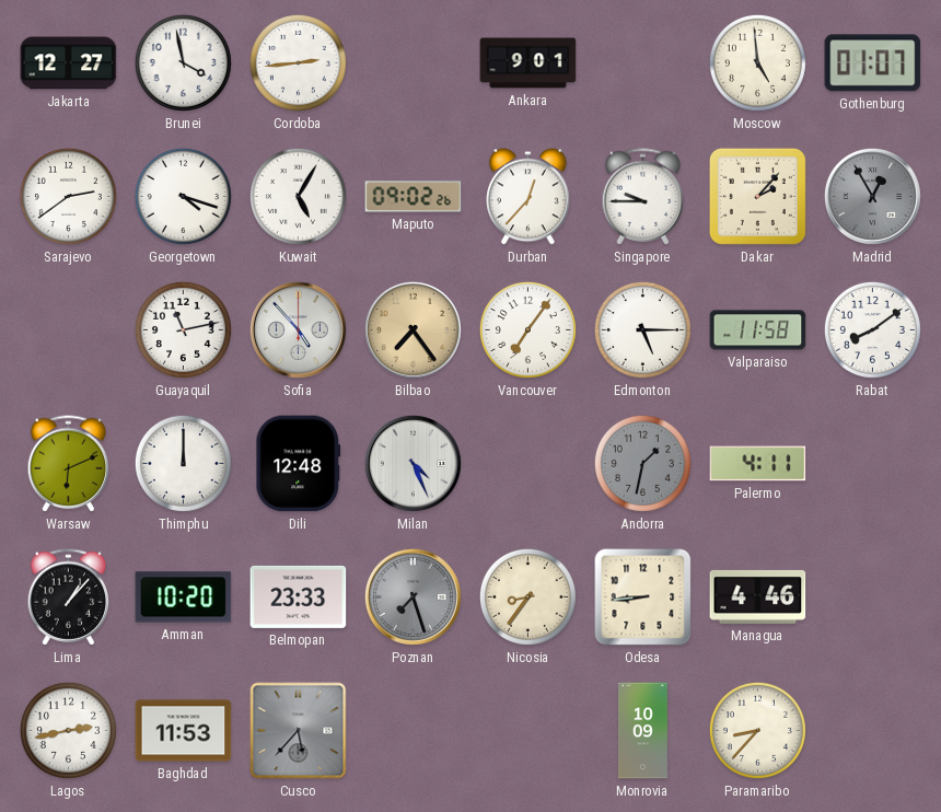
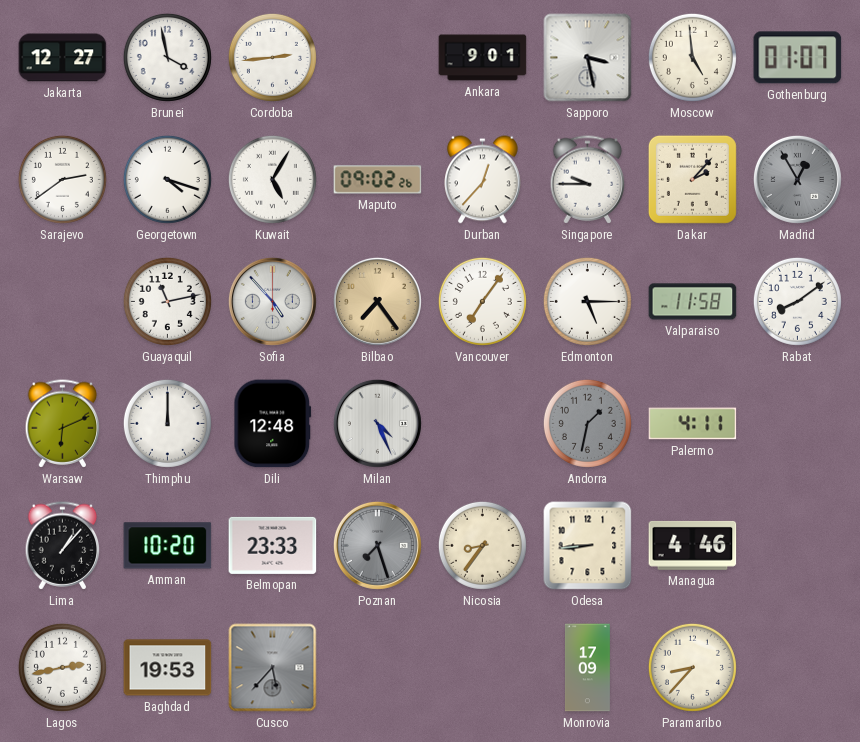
Sapporo: none -> 3:28 (588, 58)
Baghdad: 11:53 -> 19:53 (168, 668)
Monrovia: 10:09 -> 17:09 (587, 668)
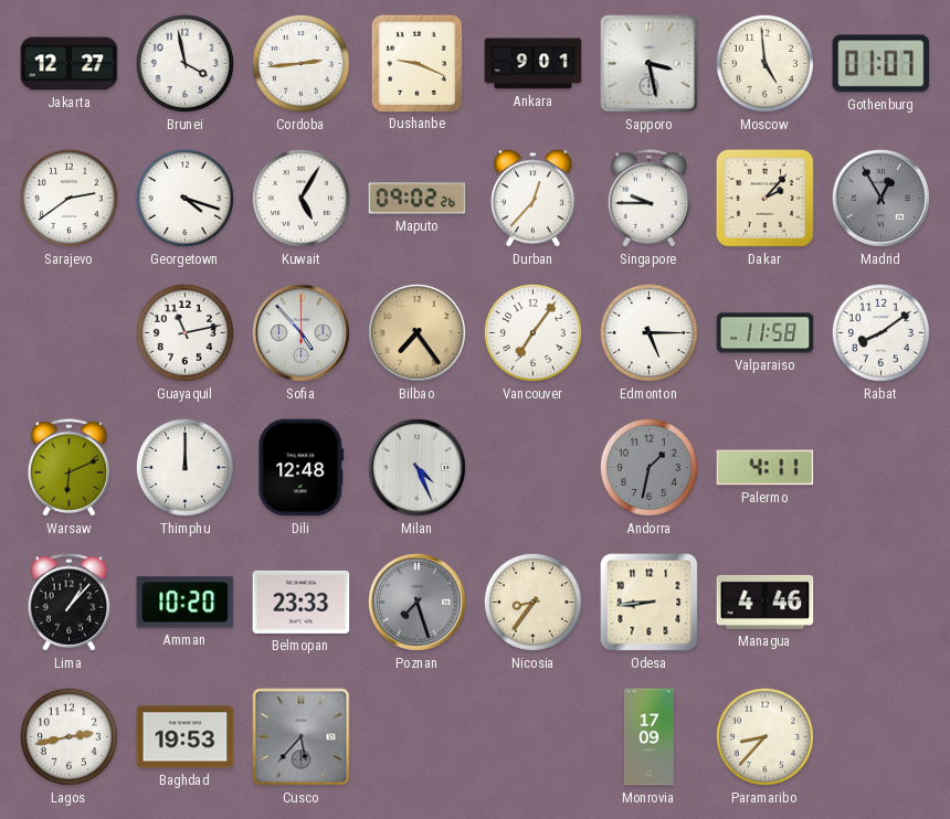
Dushanbe: none -> 9:19 (416, 63)
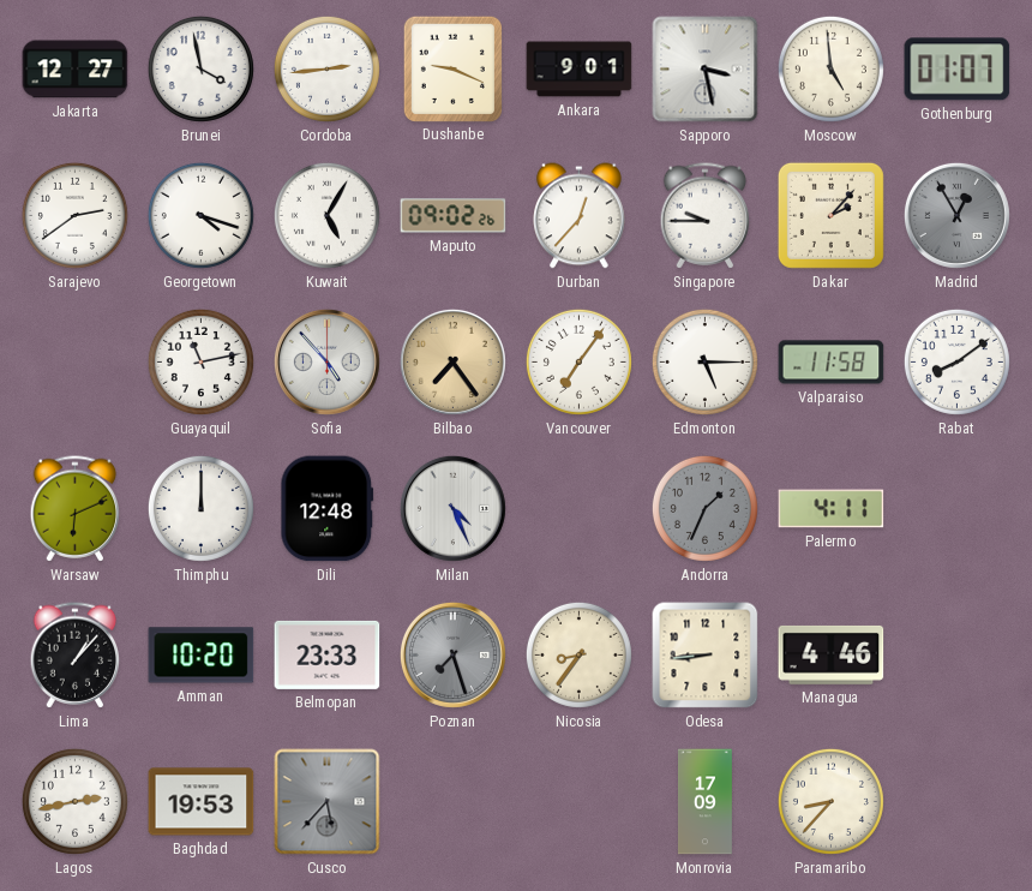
Andorra: 1:32 -> 1:34 (704, 508)
